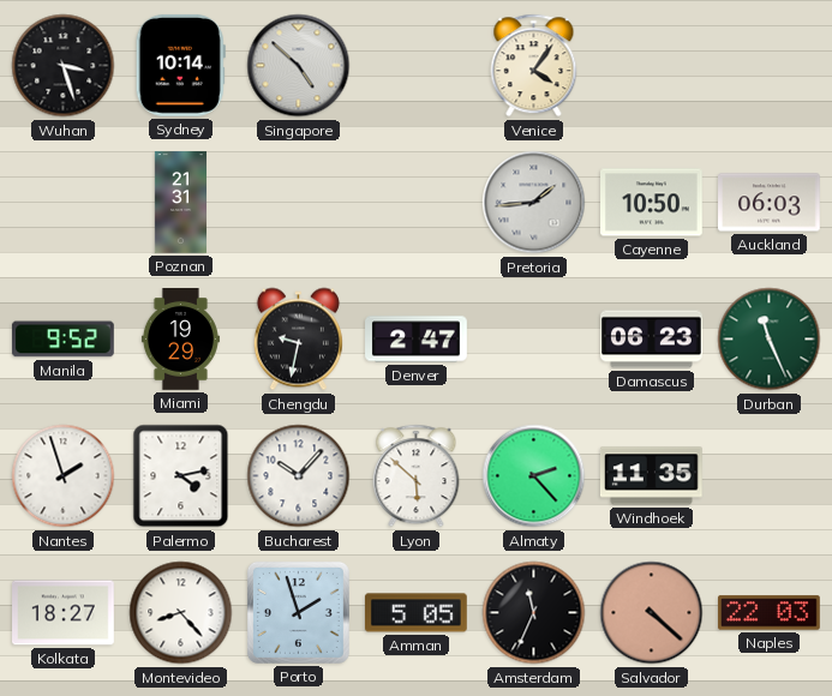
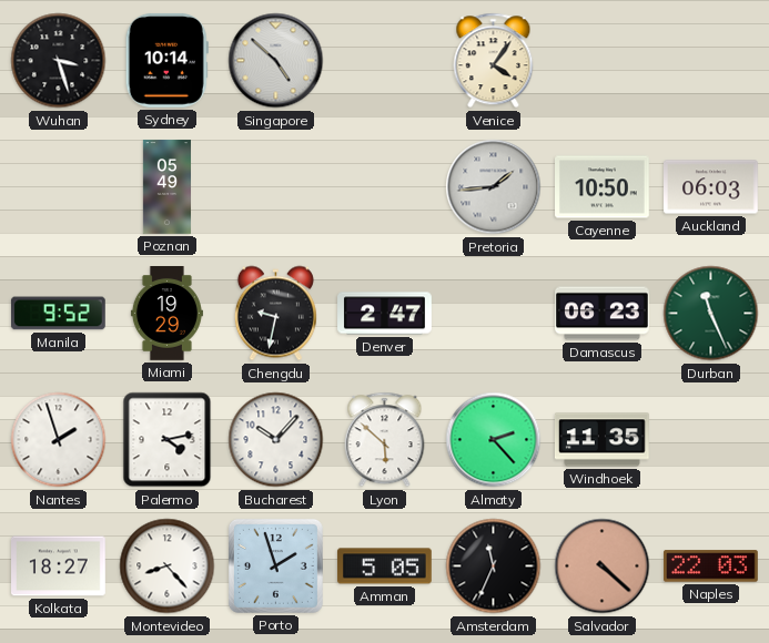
Poznan: 21:31 -> 05:49 (166, 187)
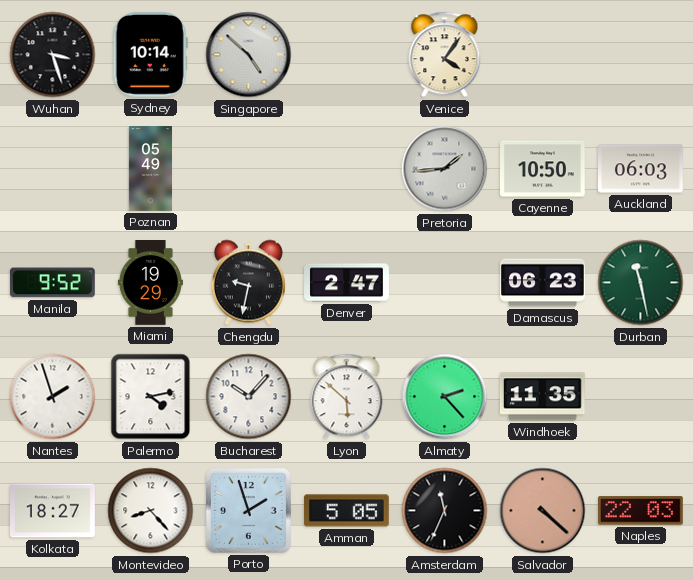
Durban: 11:26 -> 11:28 (641, 283)
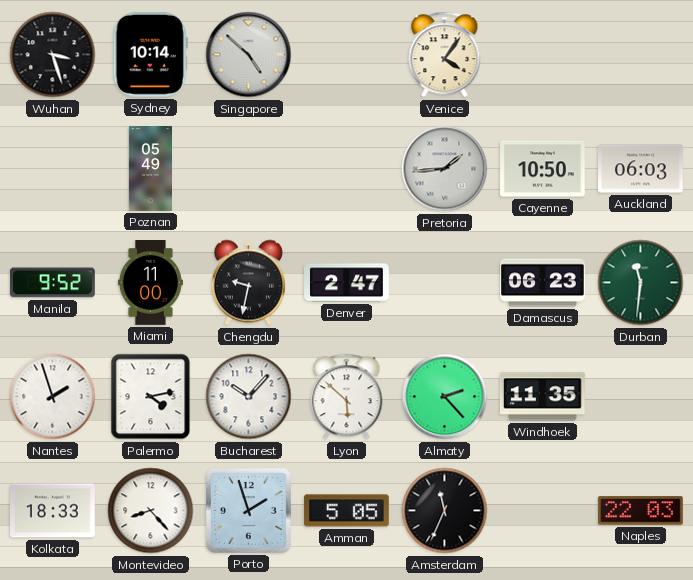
Miami: 19:29 -> 11:00 (150, 283)
Durban: 11:28 -> 11:31 (641, 283)
Kolkata: 18:27 -> 18:33 (53, 511)
Salvador: 4:22 -> none (543, 511)
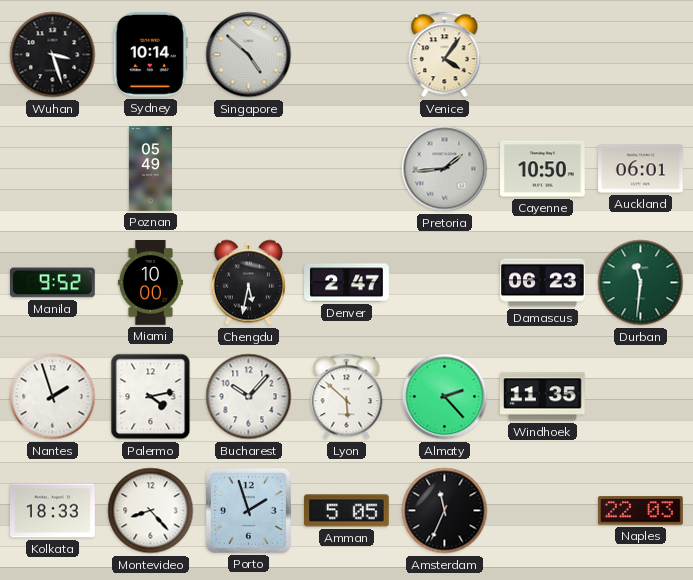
Auckland: 06:03 -> 06:01 (641, 169)
Miami: 11:00 -> 10:00 (150, 283)
Chengdu: 9:32 -> 5:32 (248, 283)
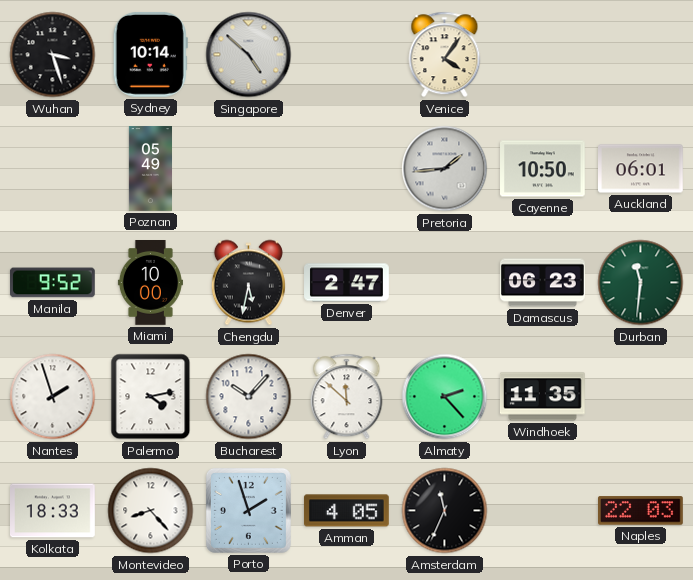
Lyon: 5:52 -> 11:52 (347, 397)
Amman: 5:05 -> 4:05 (346, 511)
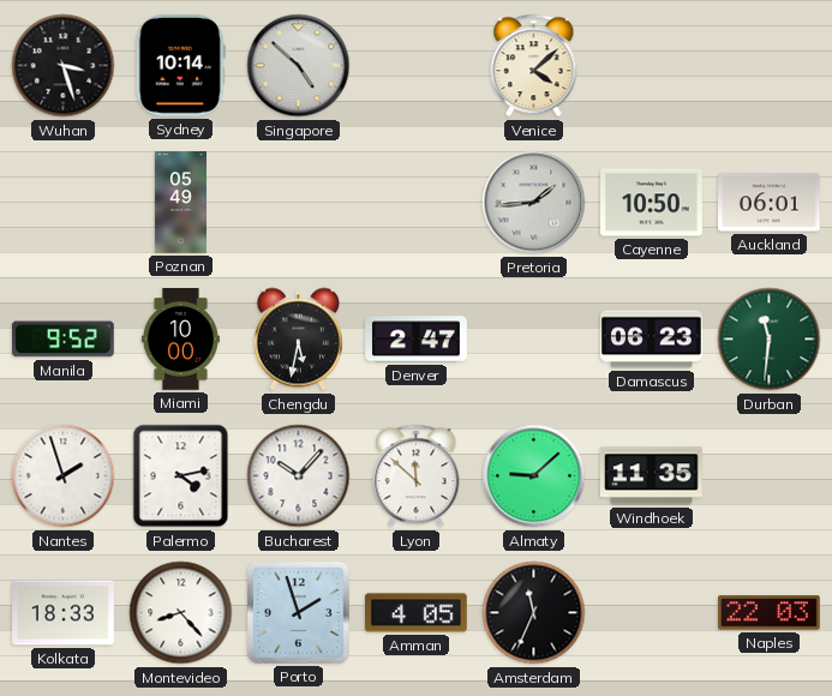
Venice: 4:06 -> 4:08 (534, 66)
Almaty: 2:23 -> 9:08 (534, 476)
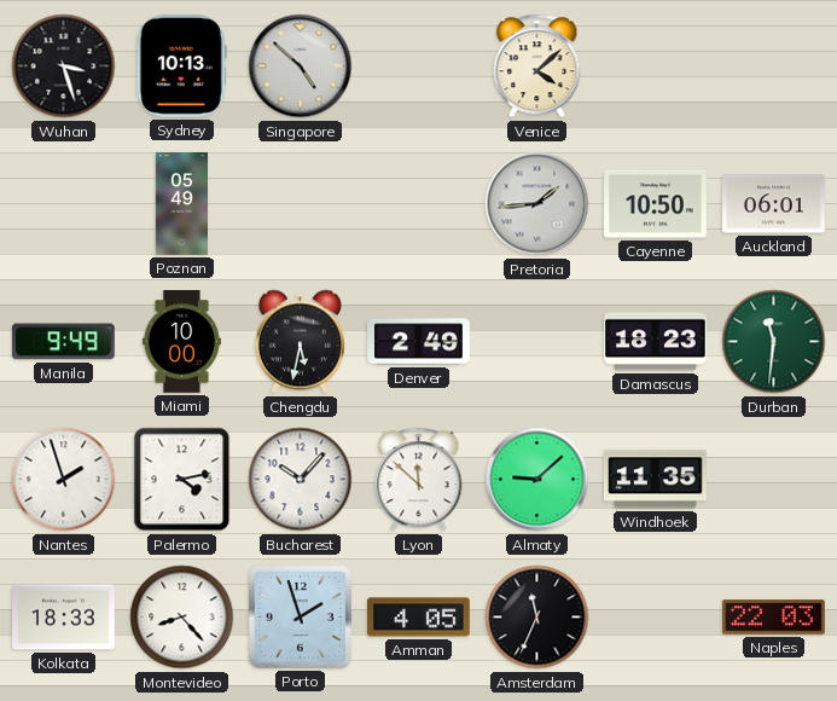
Sydney: 10:14 -> 10:13 (181, 65)
Manila: 9:52 -> 9:49 (63, 342)
Denver: 2:47 -> 2:49 (419, 342)
Damascus: 06:23 -> 18:23 (656, 342)
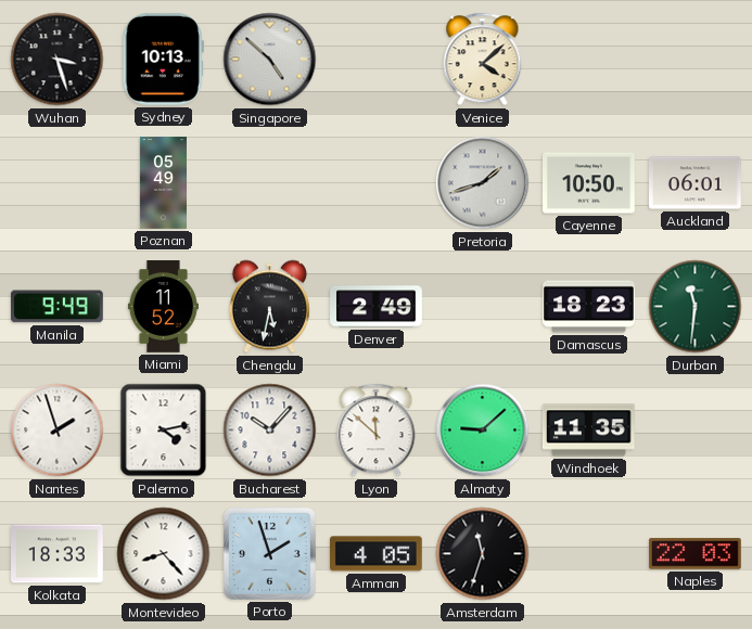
Pretoria: 1:44 -> 1:42 (483, 183)
Miami: 10:00 -> 11:52 (163, 307)
Amsterdam: 11:34 -> 11:33 (483, 554)
